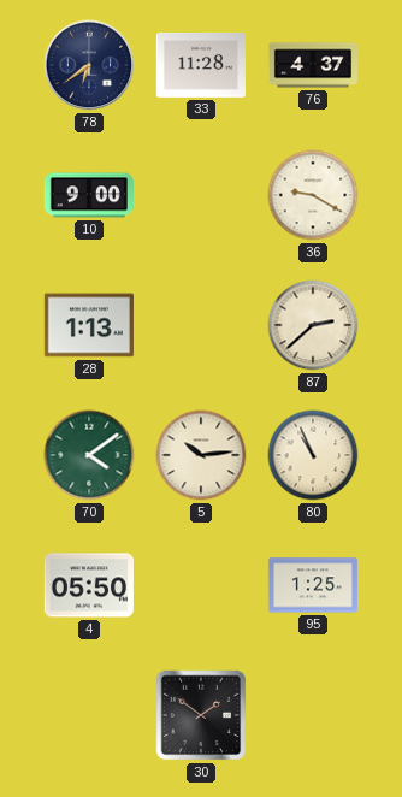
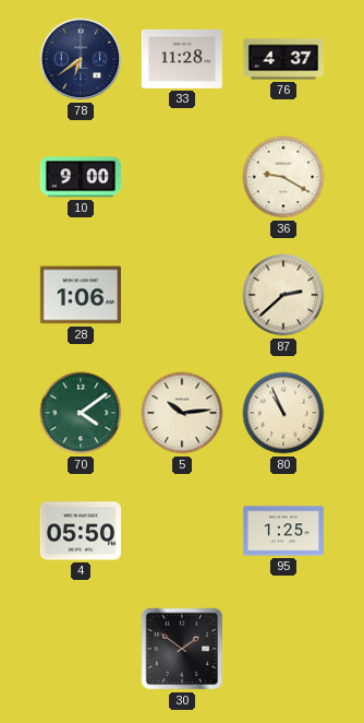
28: 1:13 -> 1:06 (81, 295)
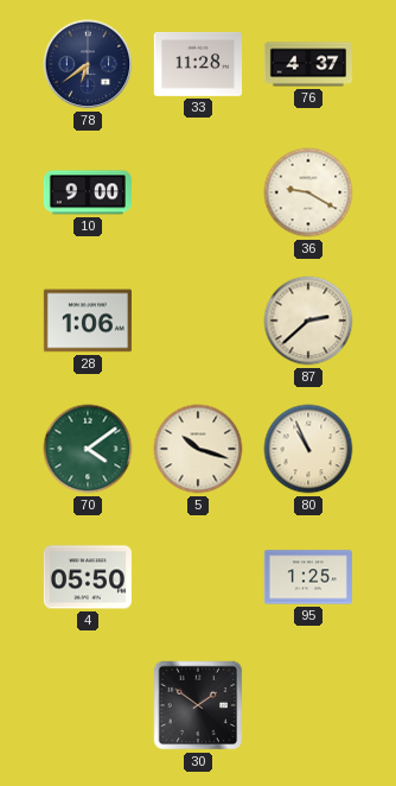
5: 10:14 -> 10:18 (198, 449)
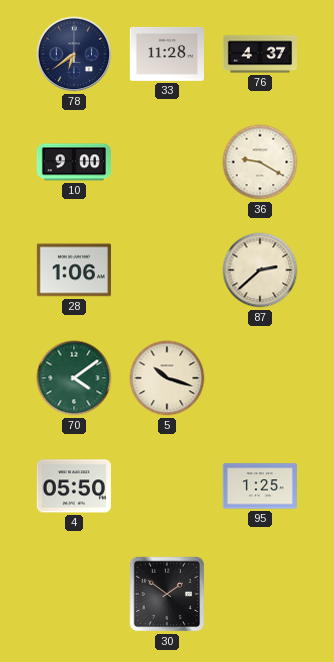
80: 10:56 -> none (308, 449)
